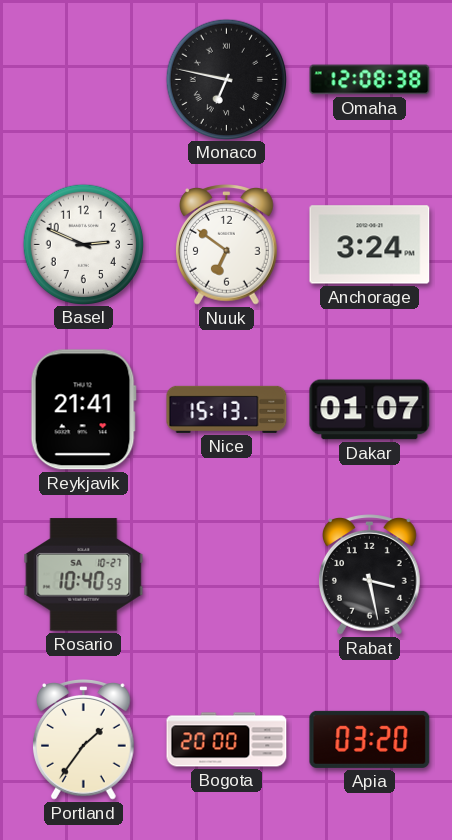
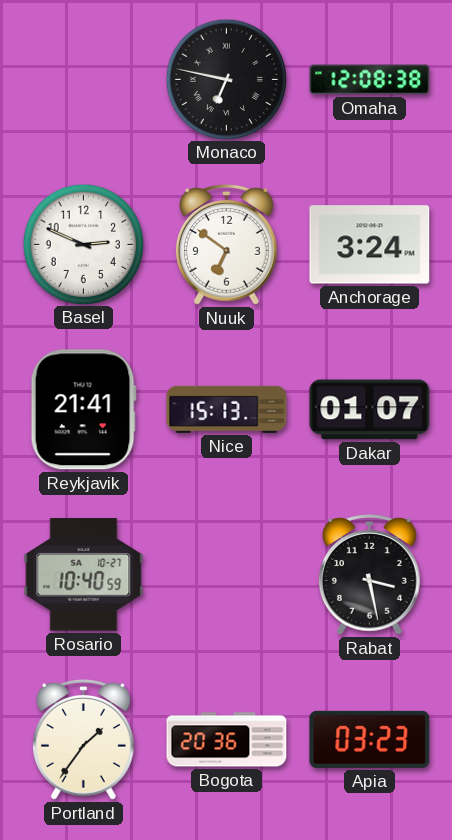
Bogota: 20:00 -> 20:36 (227, 740)
Apia: 03:20 -> 03:23 (370, 739)
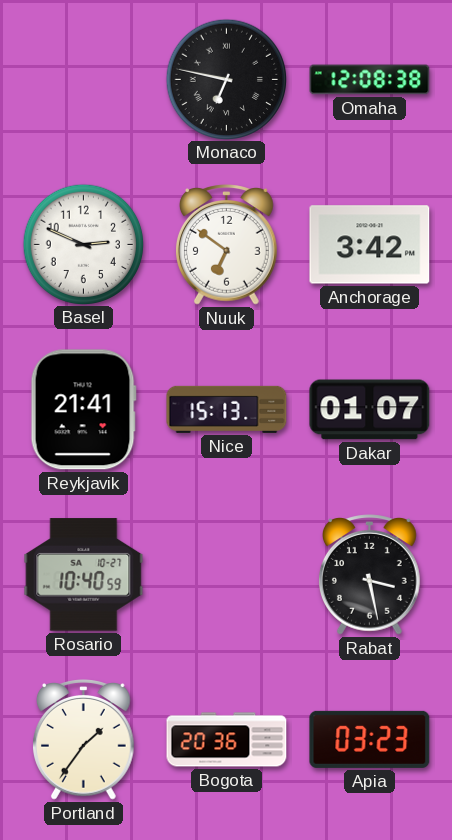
Anchorage: 3:24 -> 3:42 (370, 245)
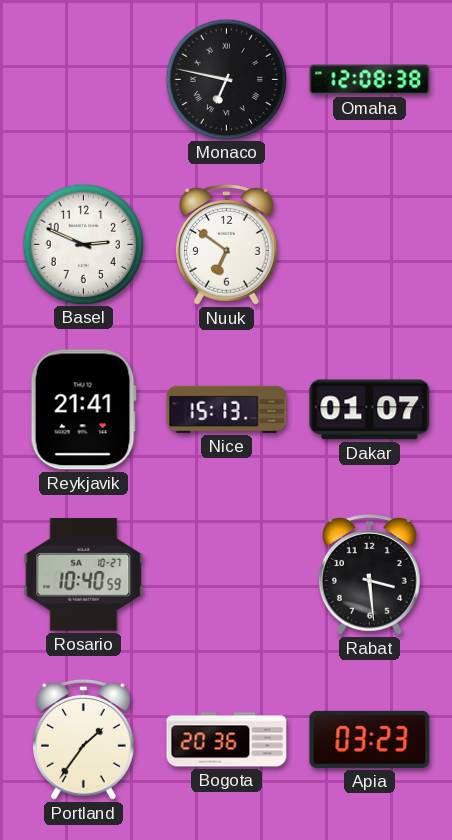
Anchorage: 3:42 -> none (370, 245)
Rabat: 3:28 -> 3:29 (370, 575)
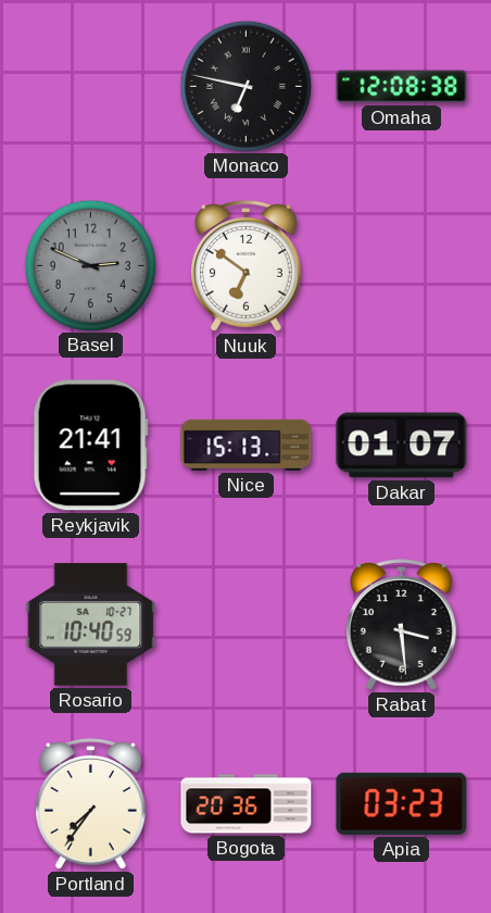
Basel dial: white -> grey (90, 265)
Portland: 1:36 -> 7:36 (91, 804)
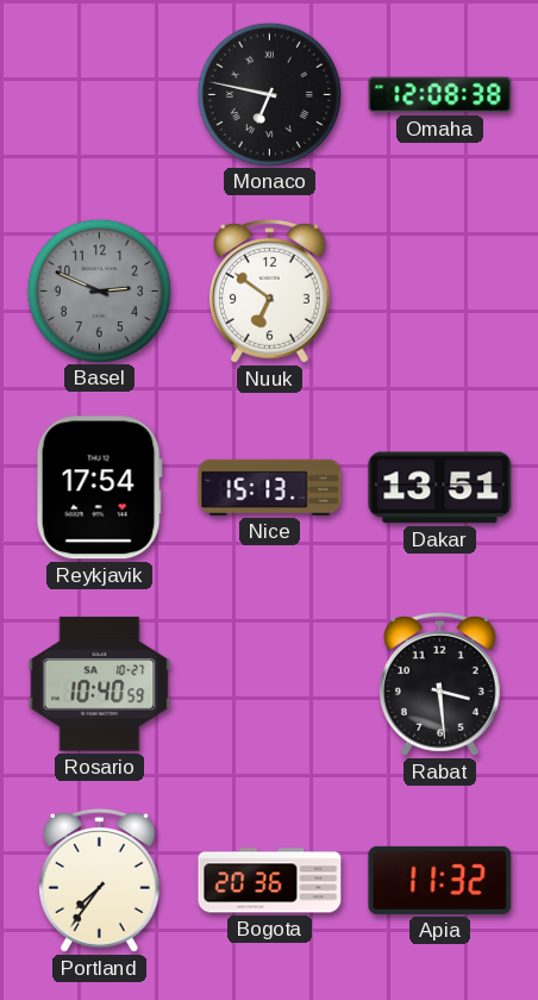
Reykjavik: 21:41 -> 17:54 (99, 488)
Dakar: 01:07 -> 13:51 (440, 488)
Apia: 03:23 -> 11:32 (440, 880)
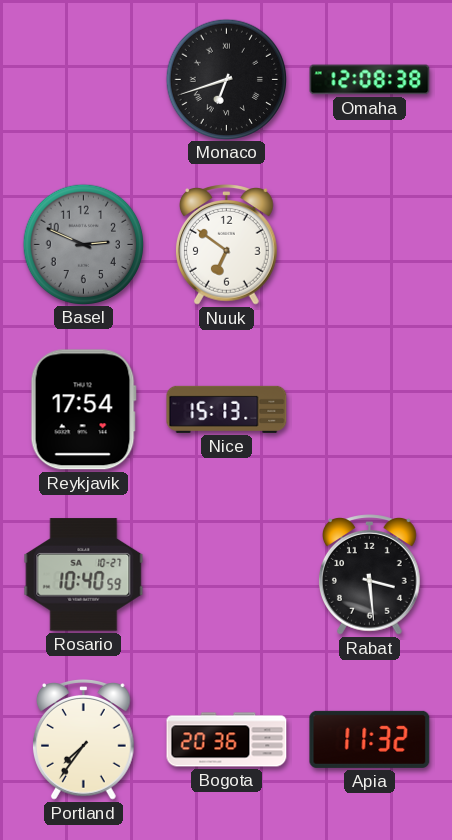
Monaco: 6:47 -> 6:42 (226, 79)
Dakar: 13:51 -> none (440, 488)
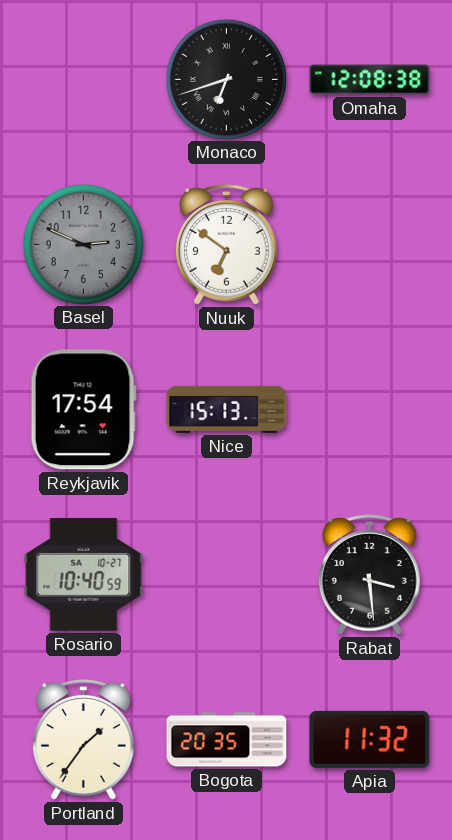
Portland: 7:36 -> 1:36 (84, 740)
Bogota: 20:36 -> 20:35 (227, 740)
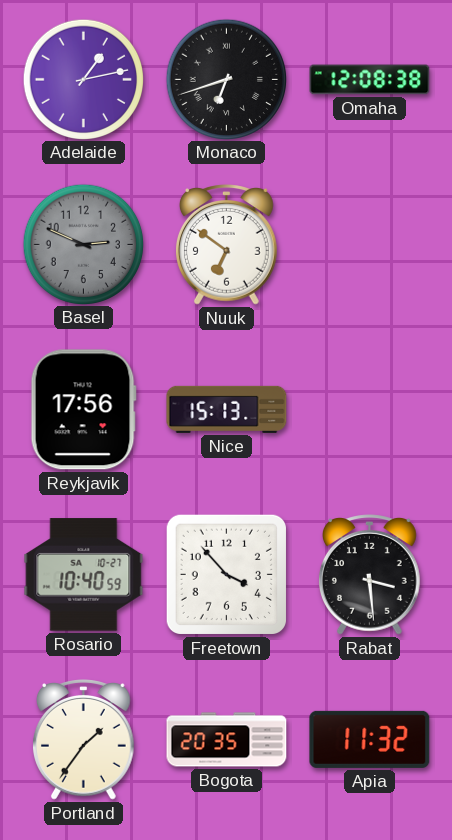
Adelaide: none -> 1:13 (83, 79)
Reykjavik: 17:54 -> 17:56 (83, 410)
Freetown: none -> 3:53 (226, 574)
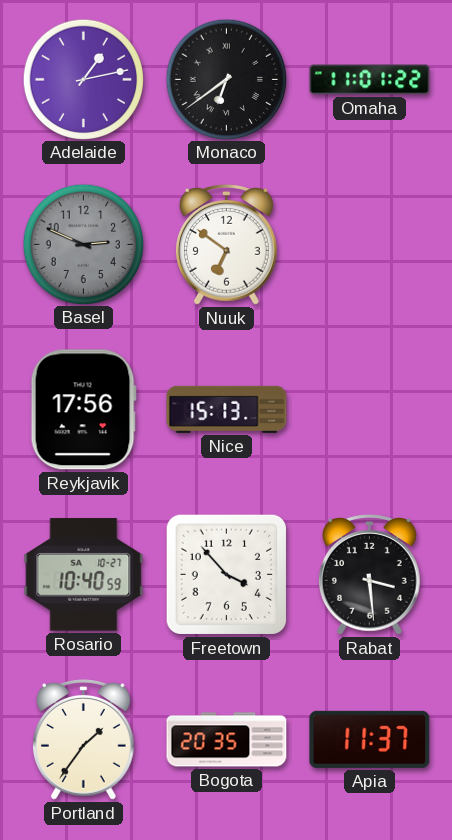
Monaco: 6:42 -> 6:39 (226, 79)
Omaha: 12:08 -> 11:01 (370, 80)
Apia: 11:32 -> 11:37 (370, 739)
